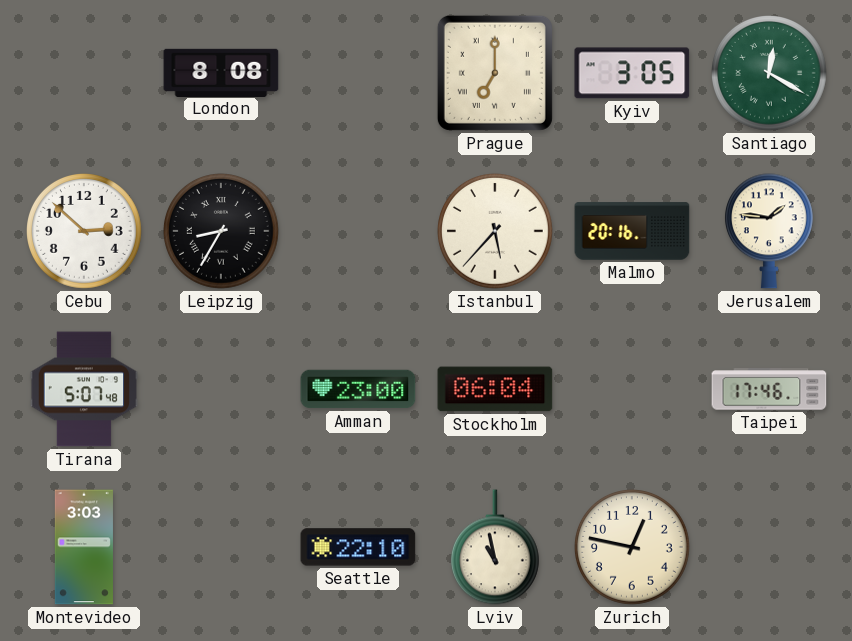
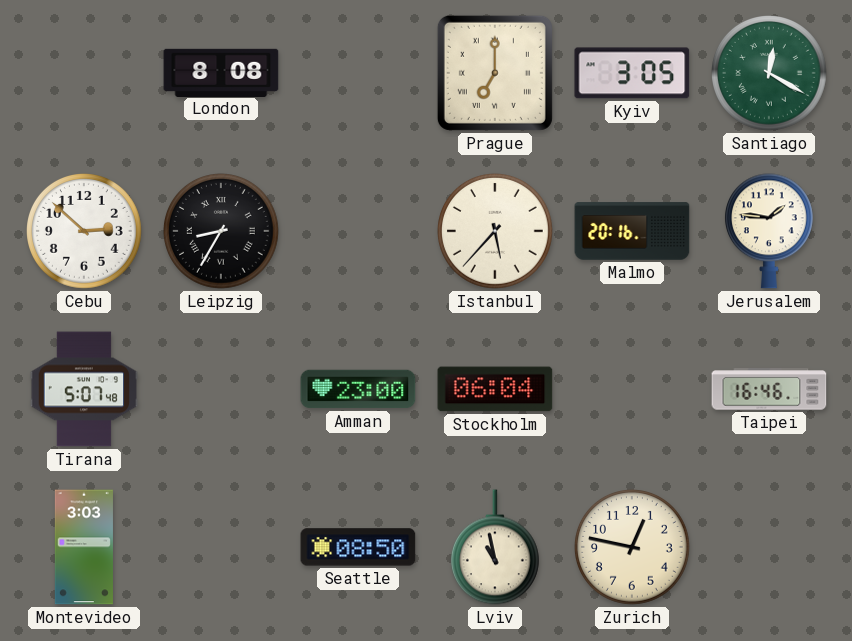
Taipei: 17:46 -> 16:46 (769, 389)
Seattle: 22:10 -> 08:50 (358, 547)
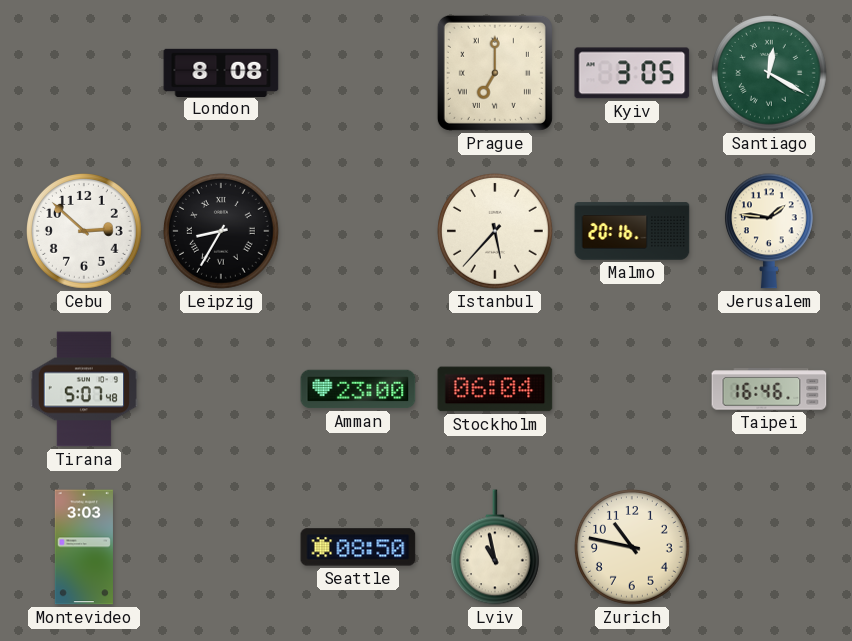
Zurich: 12:47 -> 10:47 (633, 548)
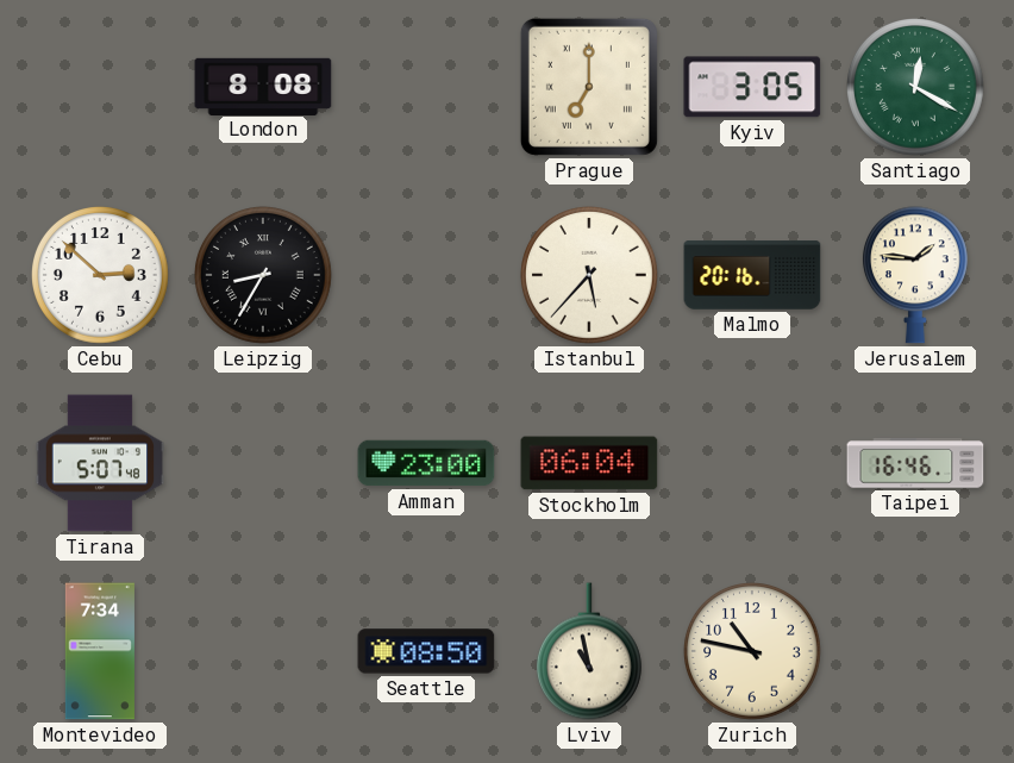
Montevideo: 3:03 -> 7:34 (100, 651)
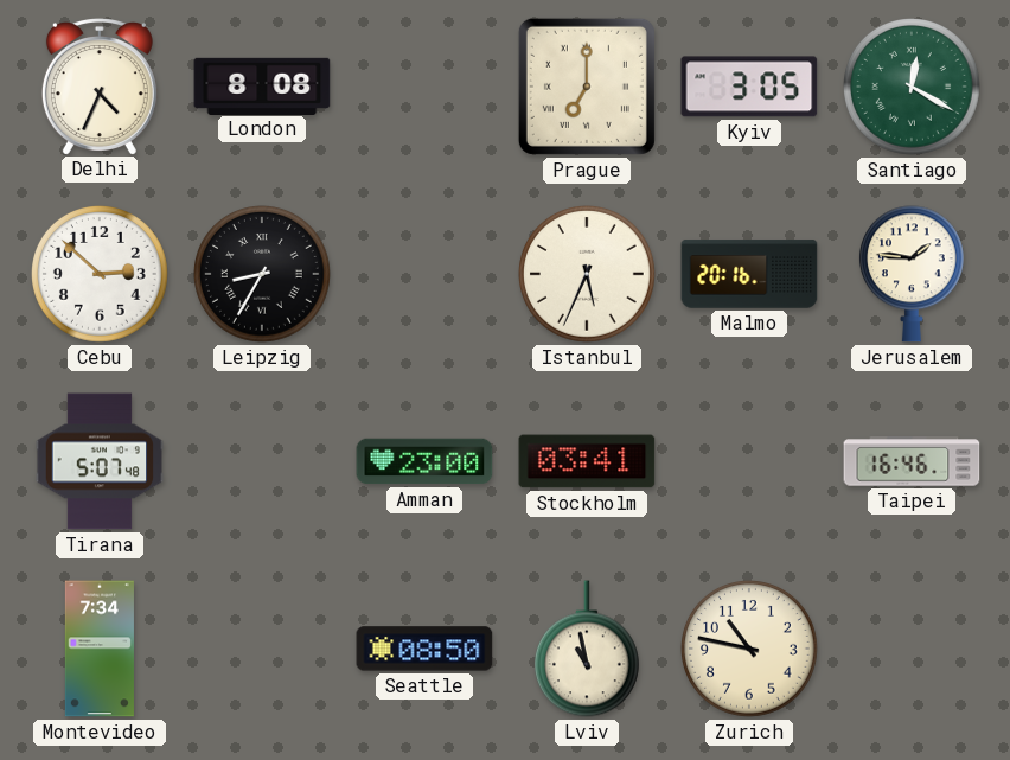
Delhi: none -> 4:34 (100, 87)
Istanbul: 5:37 -> 5:34 (588, 275)
Stockholm: 06:04 -> 03:41 (587, 461)
